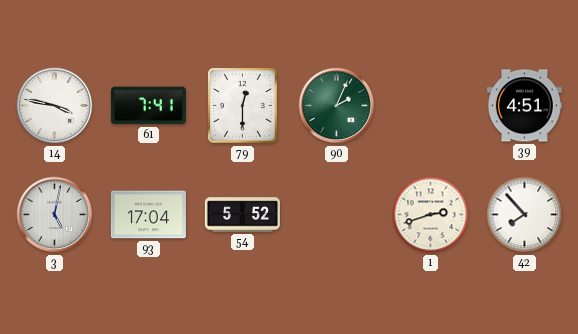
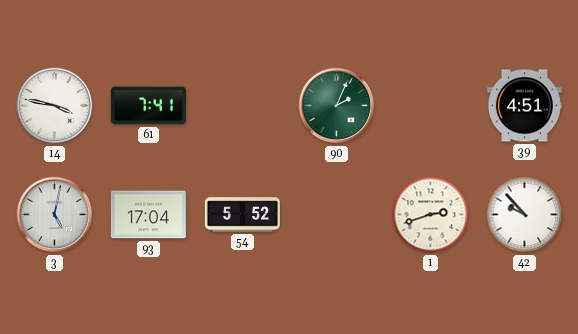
79: 12:30 -> none (243, 106)
42: 7:53 -> 9:53 (525, 215)
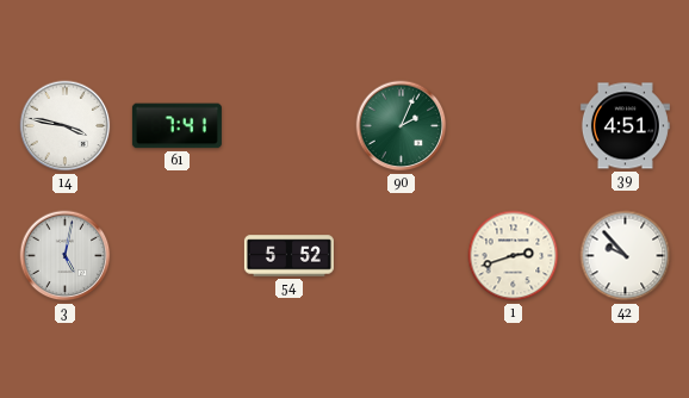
93: 17:04 -> none (148, 215)
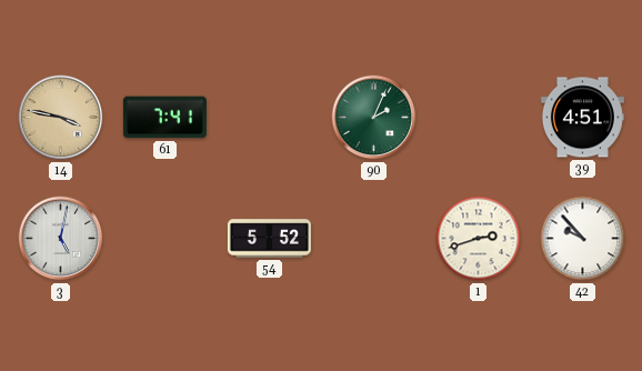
14 dial: white -> champagne (61, 118)
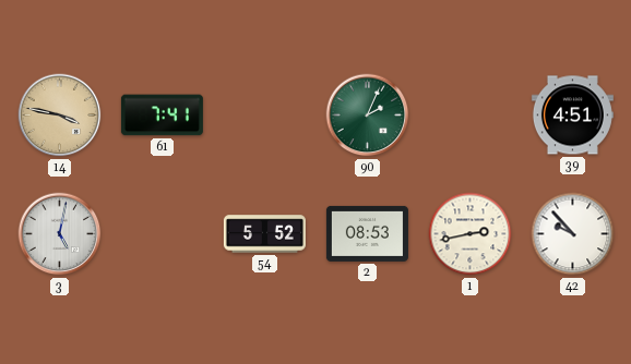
2: none -> 08:53 (367, 233)
1: 2:42 -> 2:43 (471, 234)
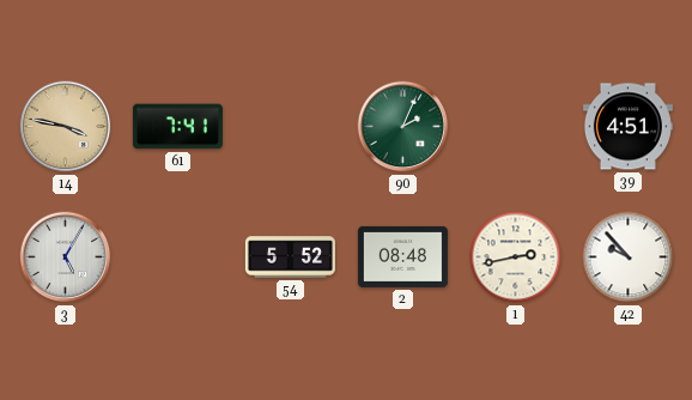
3: 5:02 -> 5:05 (66, 257)
2: 08:53 -> 08:48 (402, 256)
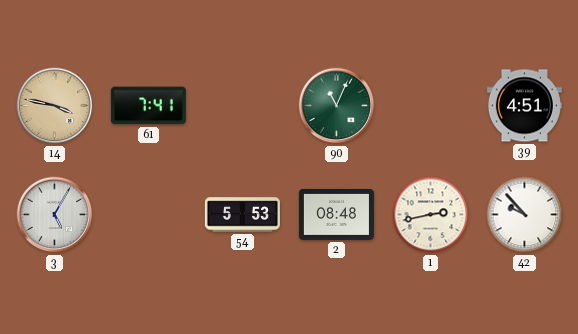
90: 2:04 -> 11:04 (337, 106)
54: 5:52 -> 5:53 (242, 215)
